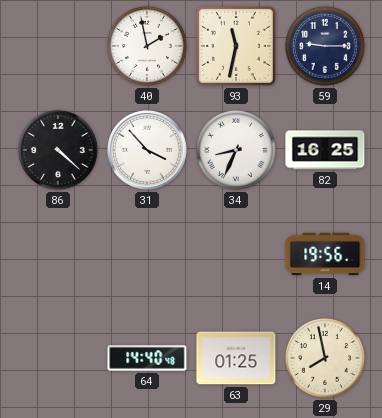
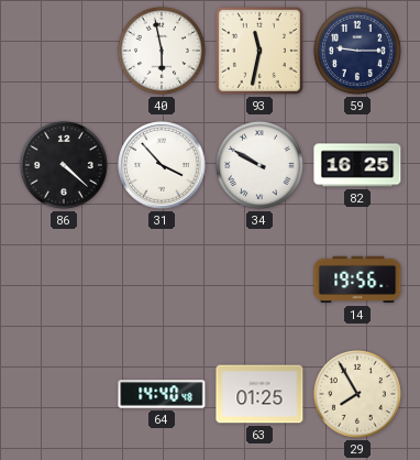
40: 1:58 -> 5:58 (162, 51)
34: 8:34 -> 9:50 (259, 165)
29: 7:58 -> 7:55 (357, 394)
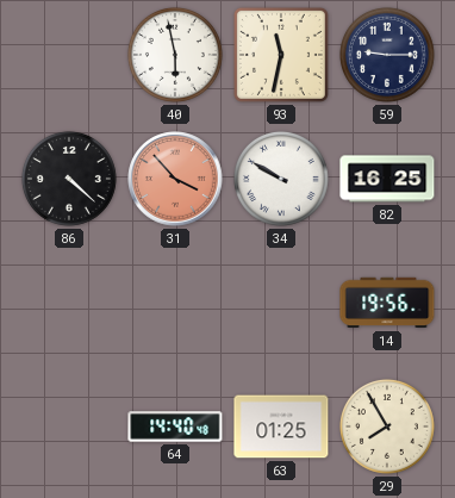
31 dial: white -> salmon (175, 179)
